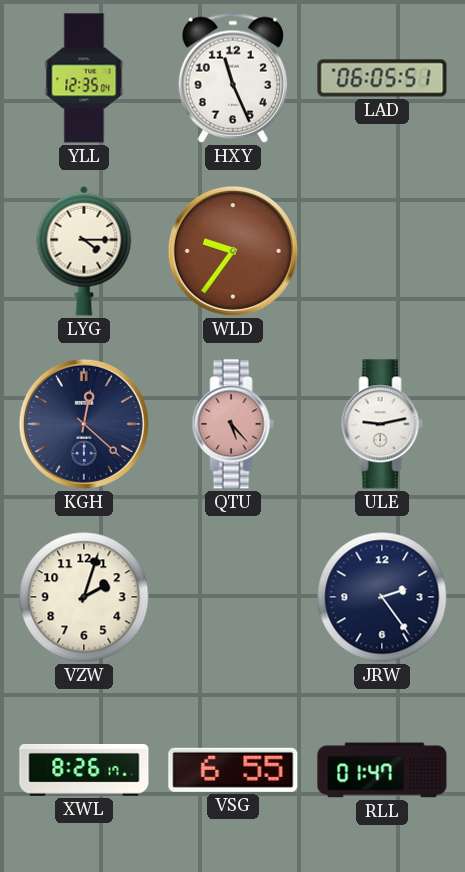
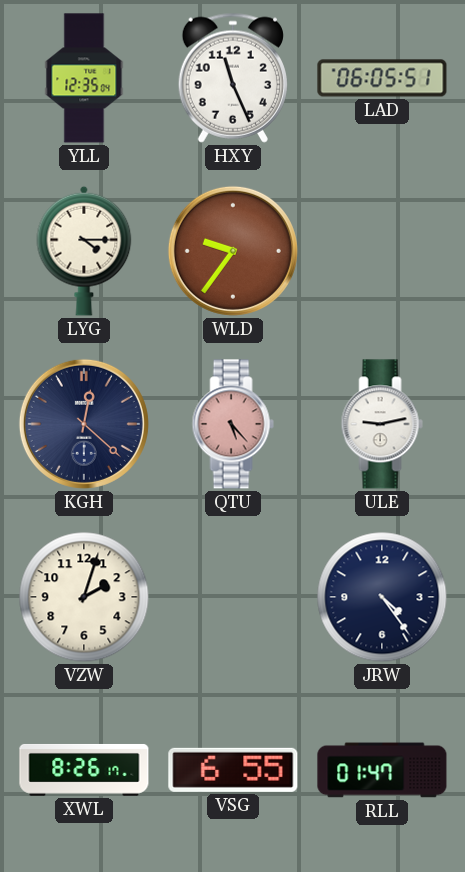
JRW: 2:24 -> 4:24 (382, 597)
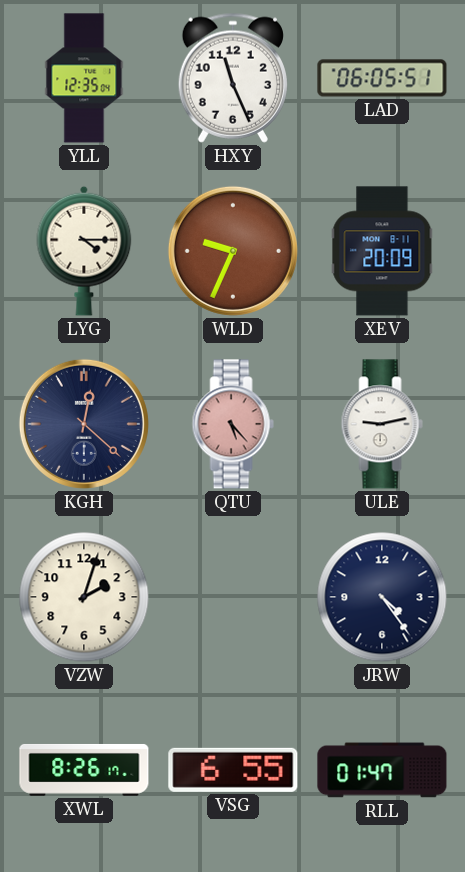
WLD: 9:36 -> 9:34 (233, 251)
XEV: none -> 20:09 (382, 251)
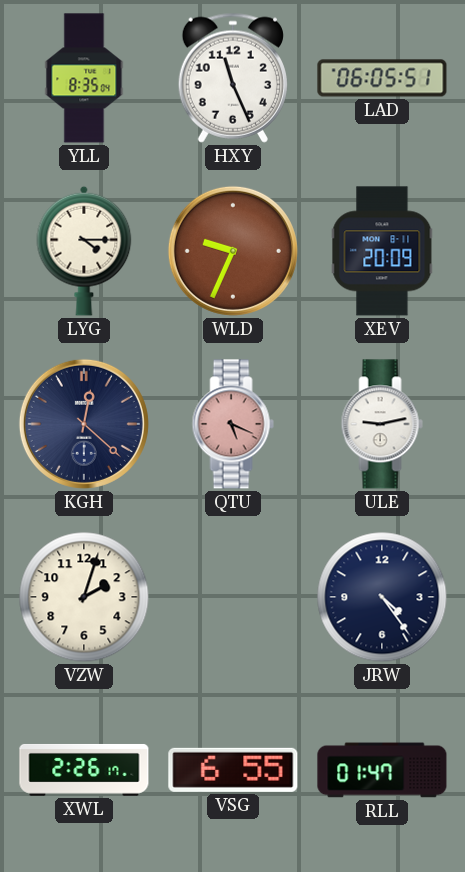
YLL: 12:35 -> 8:35 (84, 78)
QTU: 5:23 -> 5:19 (233, 424)
XWL: 8:26 -> 2:26 (84, 770)
